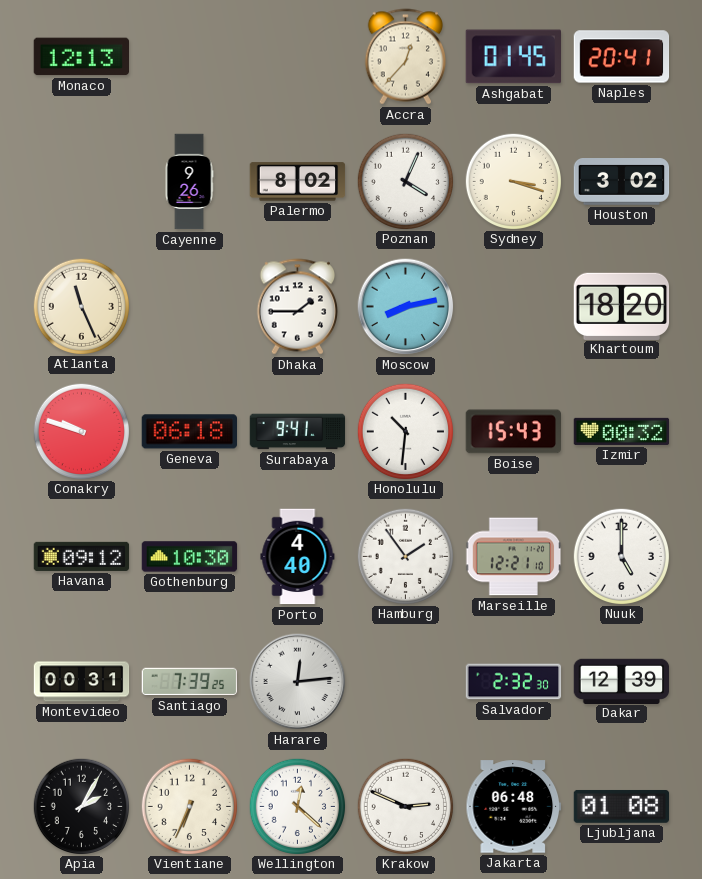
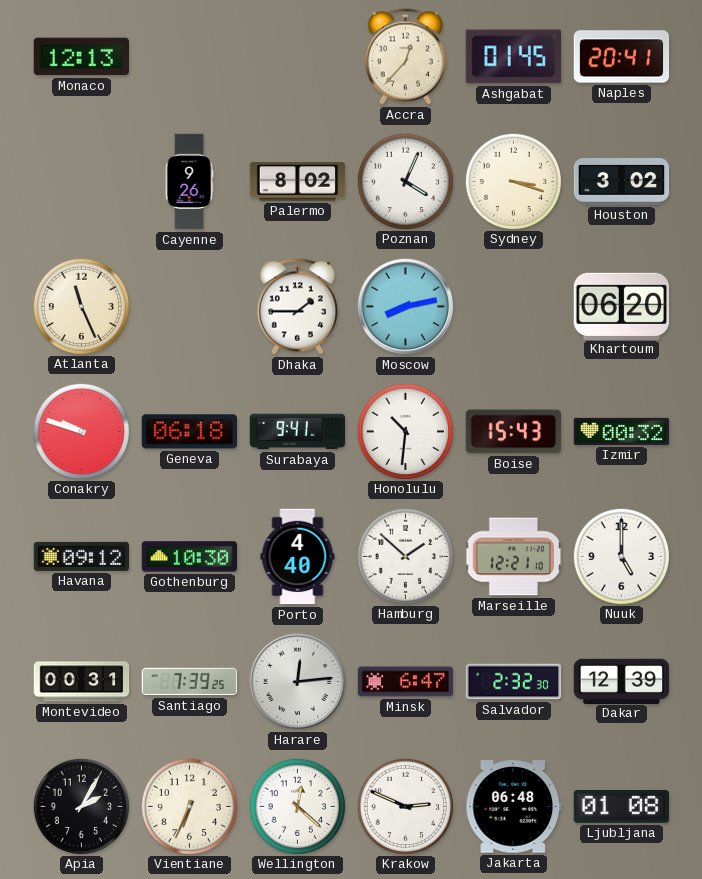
Khartoum: 18:20 -> 06:20 (622, 306)
Hamburg: 1:54 -> 1:52 (405, 556)
Minsk: none -> 6:47 (406, 682)
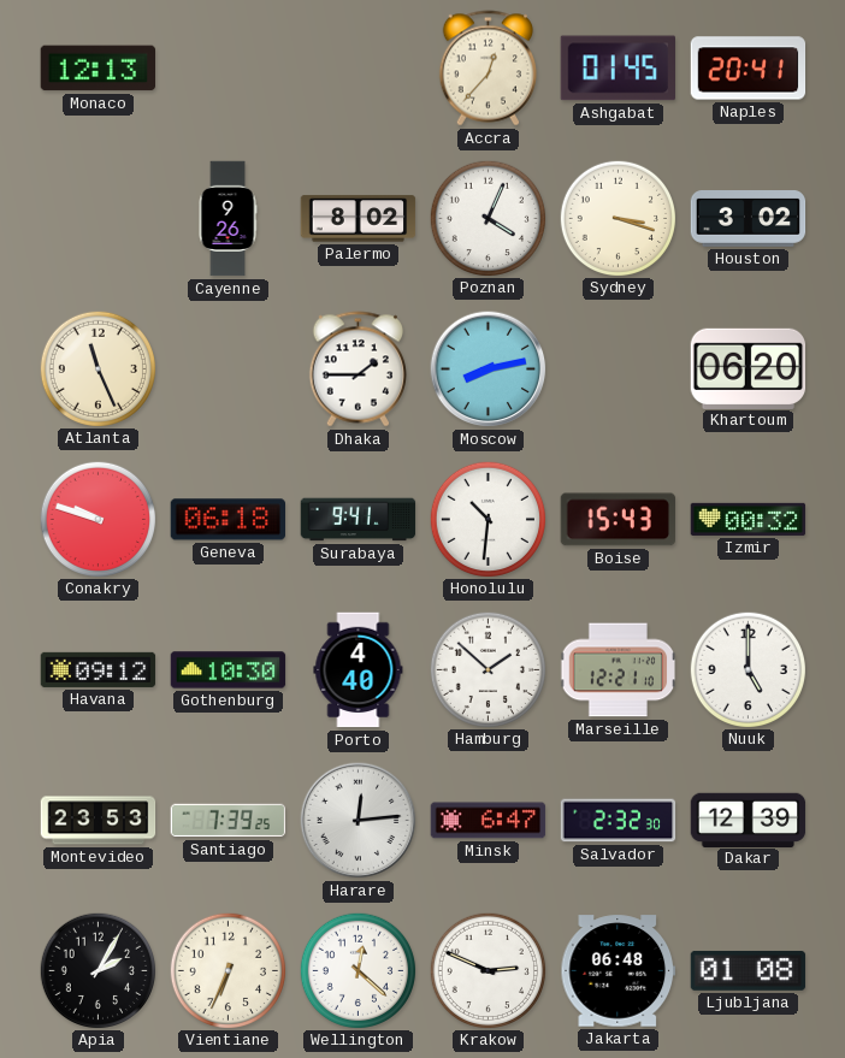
Montevideo: 00:31 -> 23:53 (99, 821)
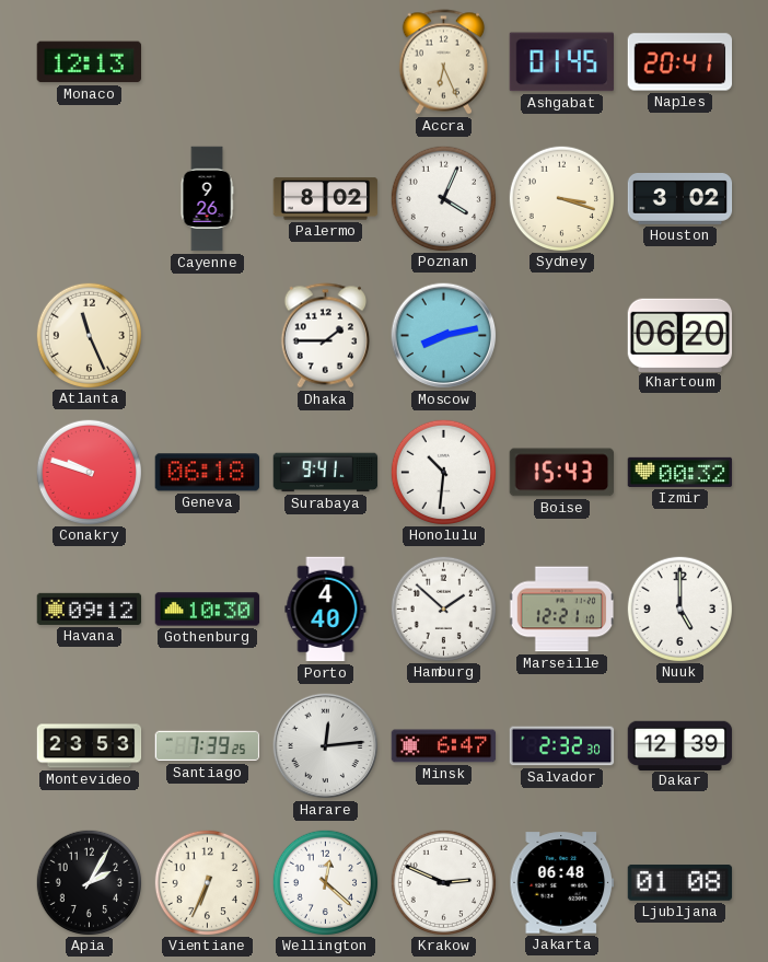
Accra: 12:37 -> 6:26 (443, 62)
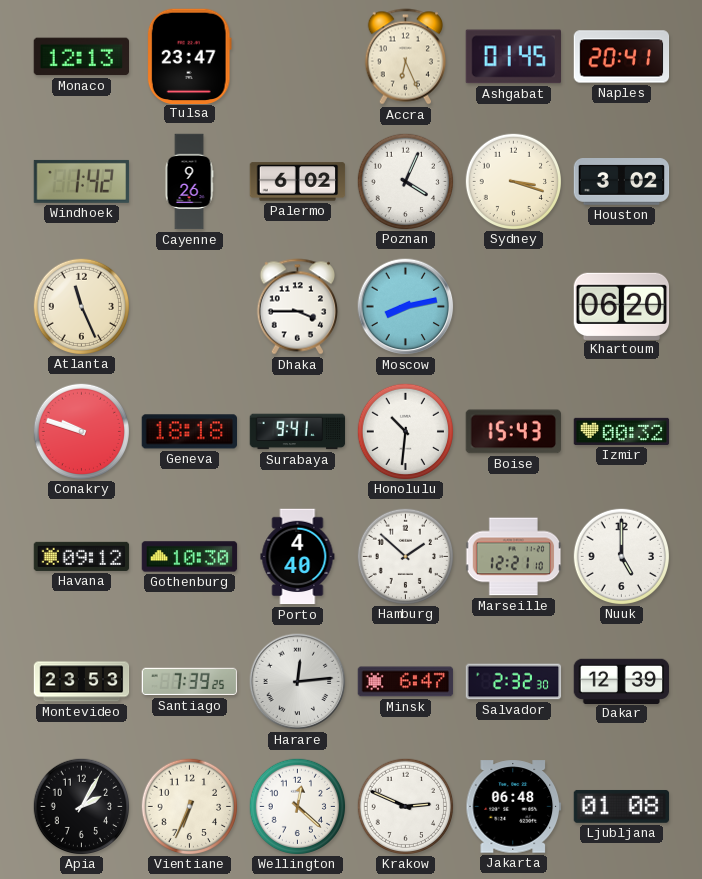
Tulsa: none -> 23:47 (189, 56)
Windhoek: none -> 1:42 (82, 181)
Palermo: 8:02 -> 6:02 (298, 182)
Dhaka: 1:45 -> 3:45 (297, 307)
Geneva: 06:18 -> 18:18 (190, 432)
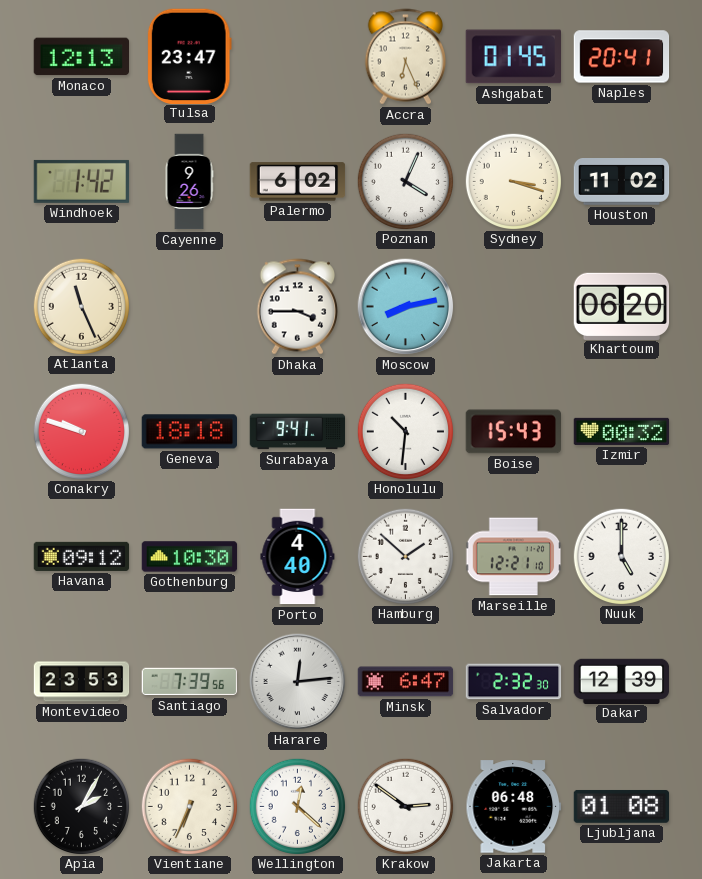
Houston: 3:02 -> 11:02 (622, 182)
Santiago: 7:39:25 -> 7:39:56 (190, 682)
Krakow: 2:49 -> 2:51 (405, 806)
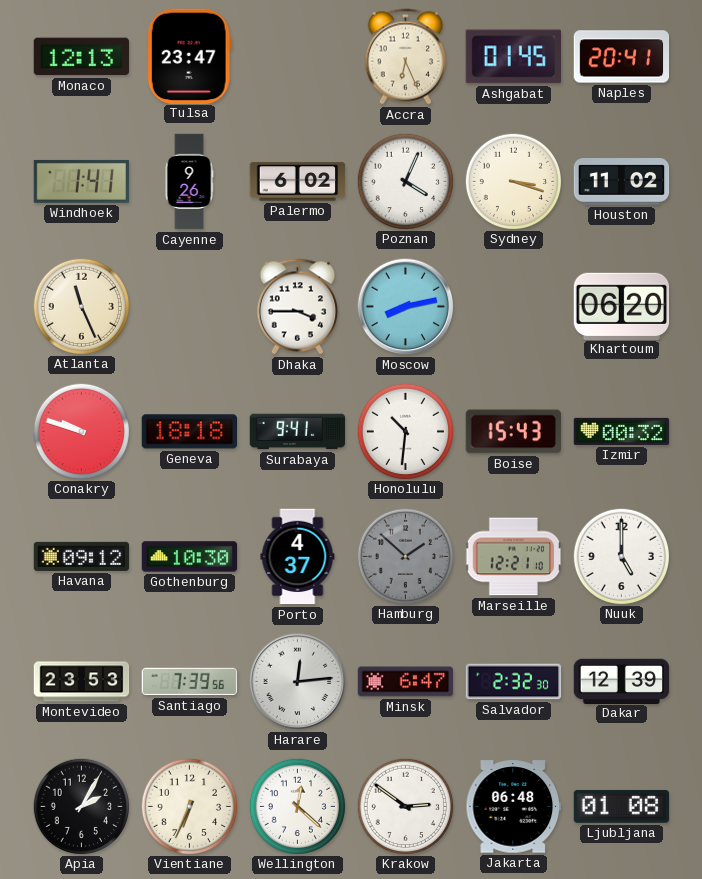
Windhoek: 1:42 -> 1:41 (82, 181)
Porto: 4:40 -> 4:37 (298, 557)
Hamburg dial: white -> grey (405, 556)
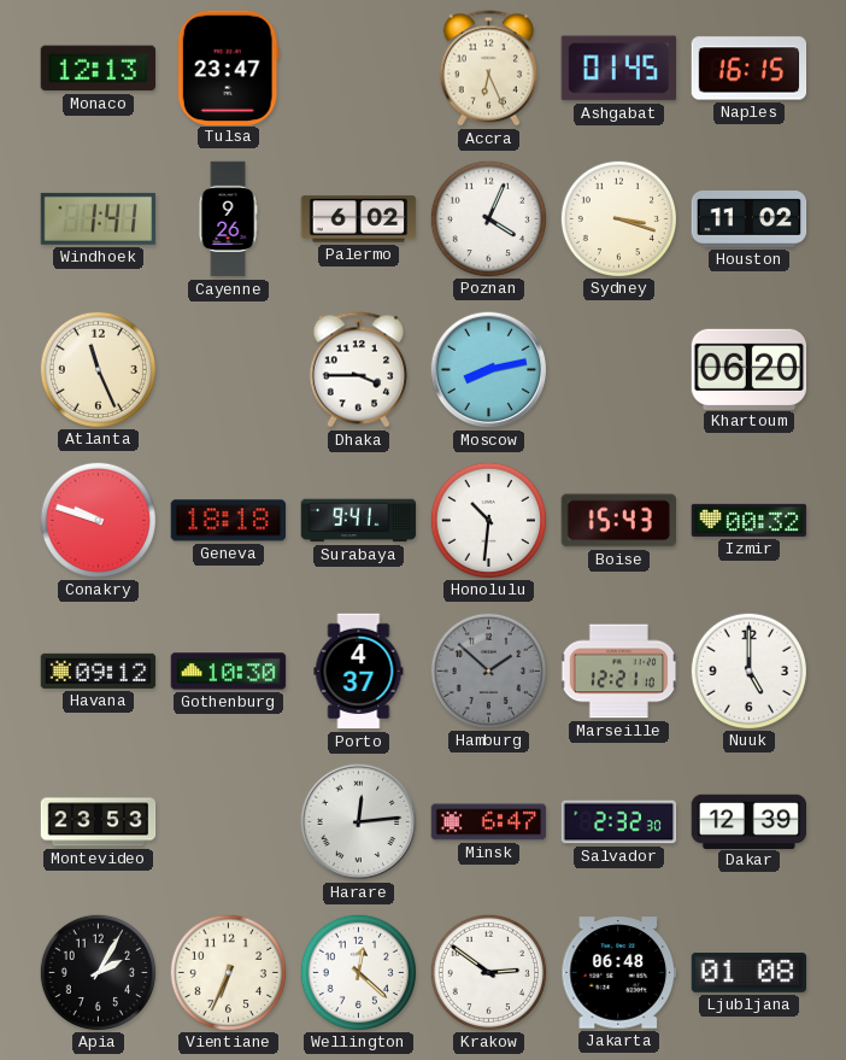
Naples: 20:41 -> 16:15 (750, 69)
Santiago: 7:39 -> none (190, 682)
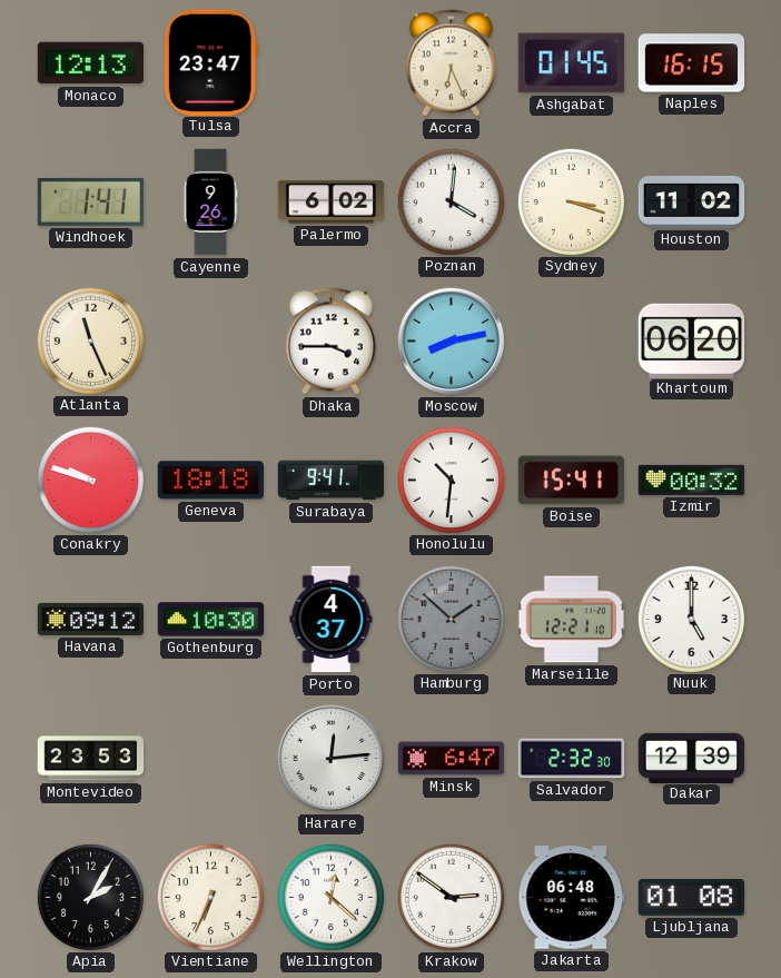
Poznan: 4:04 -> 4:01 (451, 201)
Boise: 15:43 -> 15:41 (571, 481)
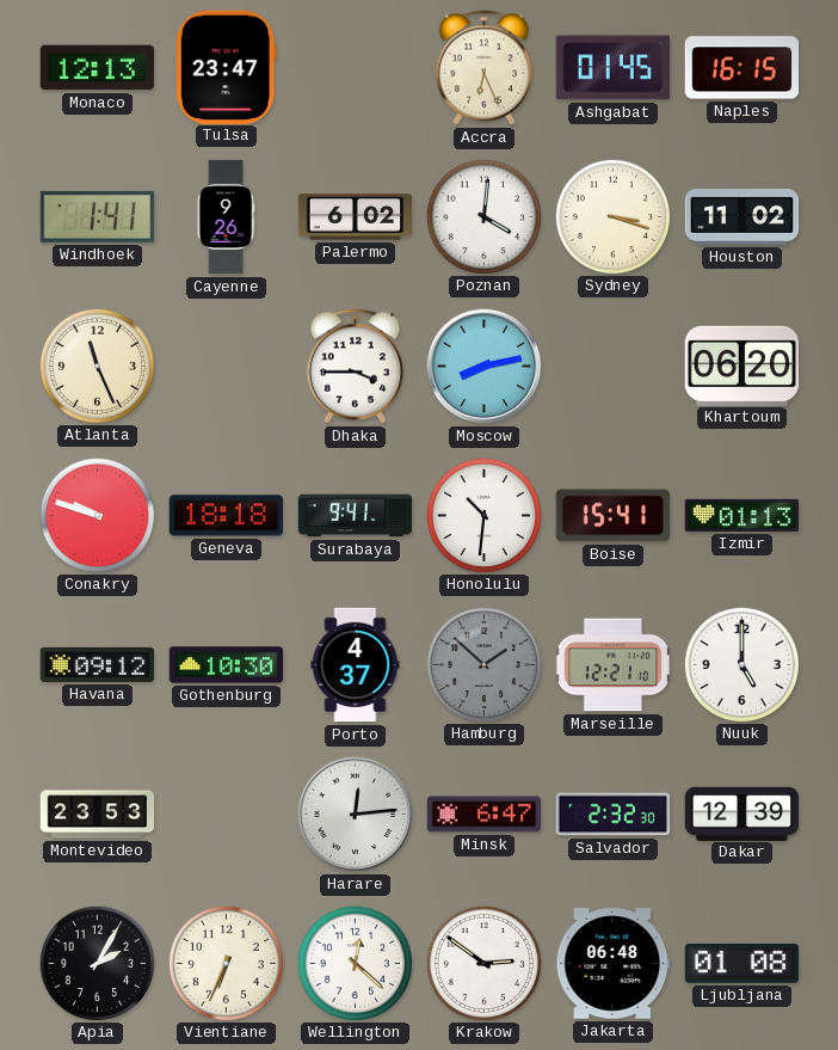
Izmir: 00:32 -> 01:13 (743, 515)
